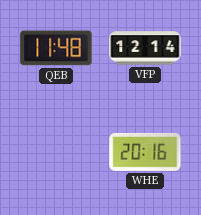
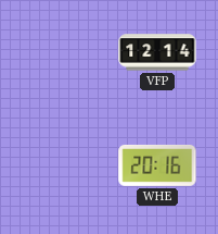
QEB: 11:48 -> none (56, 48)
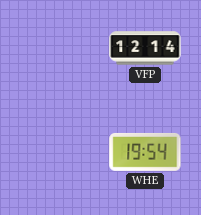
WHE: 20:16 -> 19:54 (145, 152)
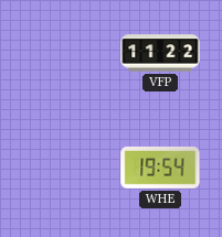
VFP: 12:14 -> 11:22 (160, 53)
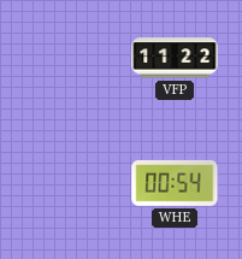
WHE: 19:54 -> 00:54 (175, 183)
